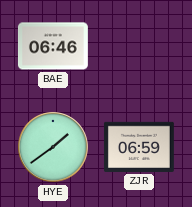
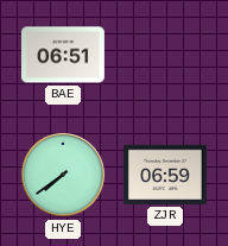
BAE: 06:46 -> 06:51 (63, 55)
HYE: 1:39 -> 7:39 (63, 176)
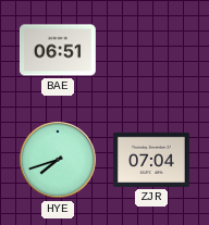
HYE: 7:39 -> 7:42 (58, 161)
ZJR: 06:59 -> 07:04 (151, 160)
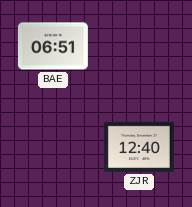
HYE: 7:42 -> none (58, 161)
ZJR: 07:04 -> 12:40 (139, 147)
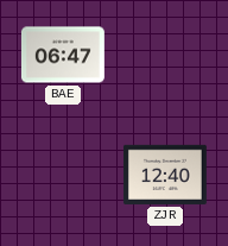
BAE: 06:51 -> 06:47 (63, 55)
